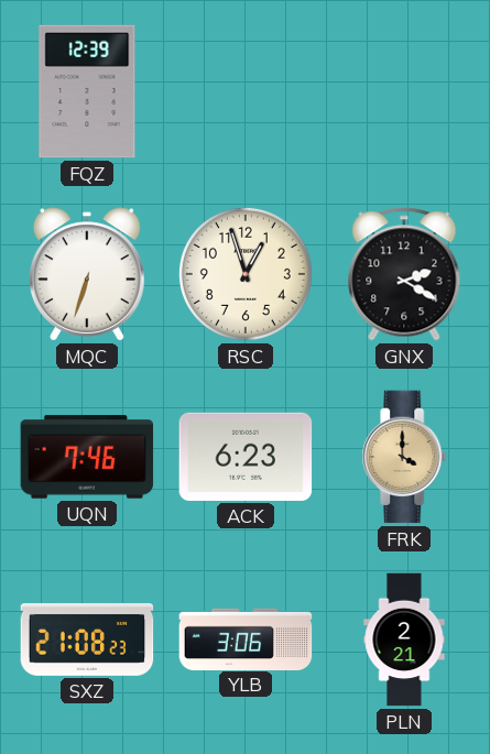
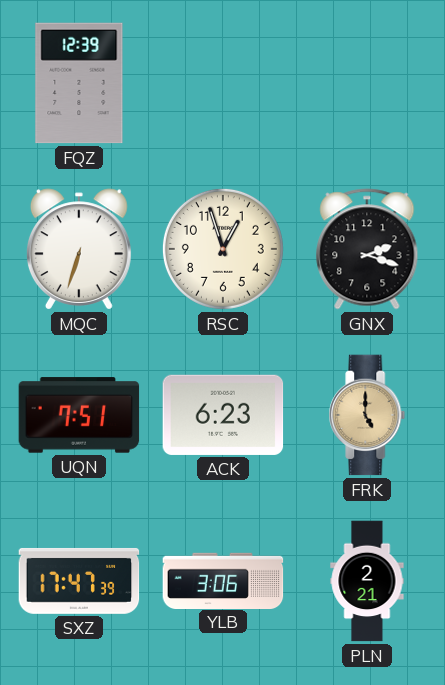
GNX: 2:20 -> 2:18 (367, 249)
UQN: 7:46 -> 7:51 (79, 415)
FRK: 4:00 -> 5:00 (367, 415)
SXZ: 21:08 -> 17:47 (79, 581)
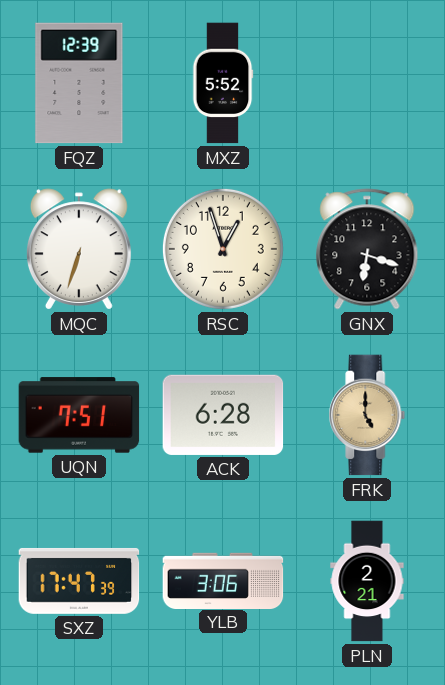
MXZ: none -> 5:52 (223, 83)
GNX: 2:18 -> 6:18 (367, 249)
ACK: 6:23 -> 6:28 (223, 415)
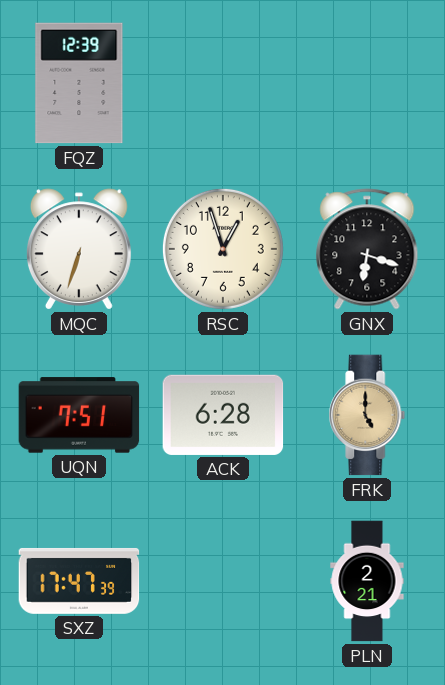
MXZ: 5:52 -> none (223, 83)
YLB: 3:06 -> none (223, 580)
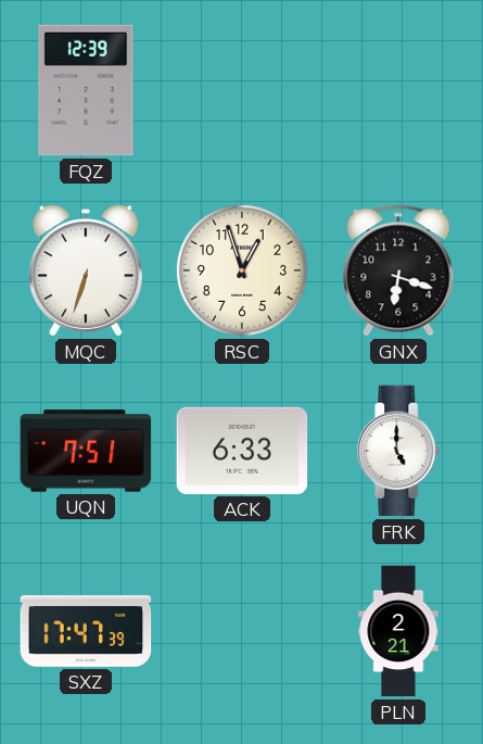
ACK: 6:28 -> 6:33 (242, 451)
FRK dial: champagne -> white (398, 451)
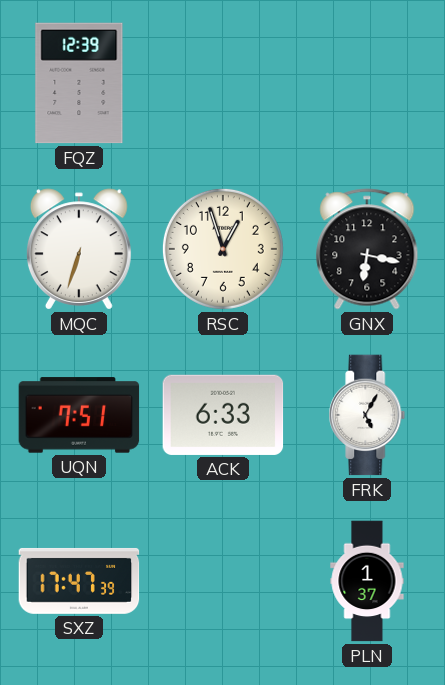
GNX: 6:18 -> 6:17 (367, 249)
FRK: 5:00 -> 5:05 (367, 415)
PLN: 2:21 -> 1:37 (367, 581)
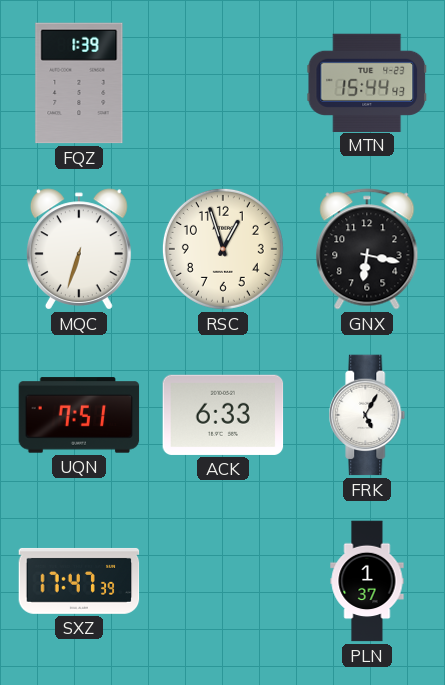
FQZ: 12:39 -> 1:39 (79, 83)
MTN: none -> 15:44 (367, 82)
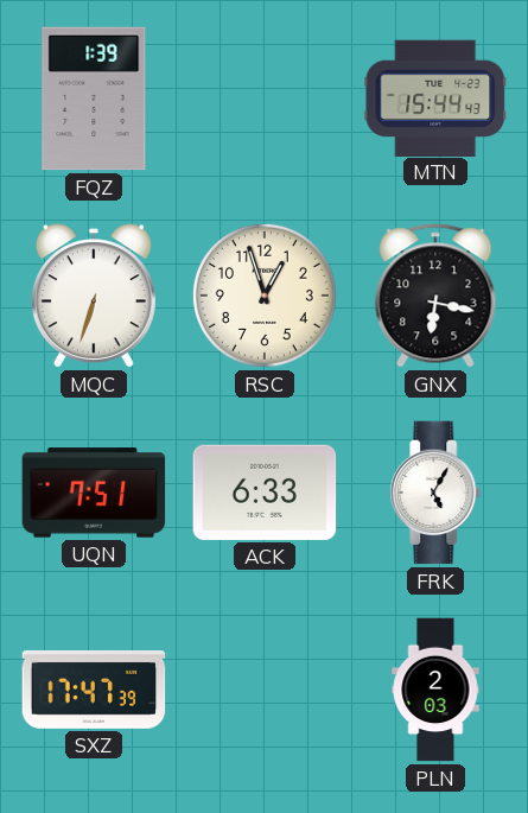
PLN: 1:37 -> 2:03 (435, 690)
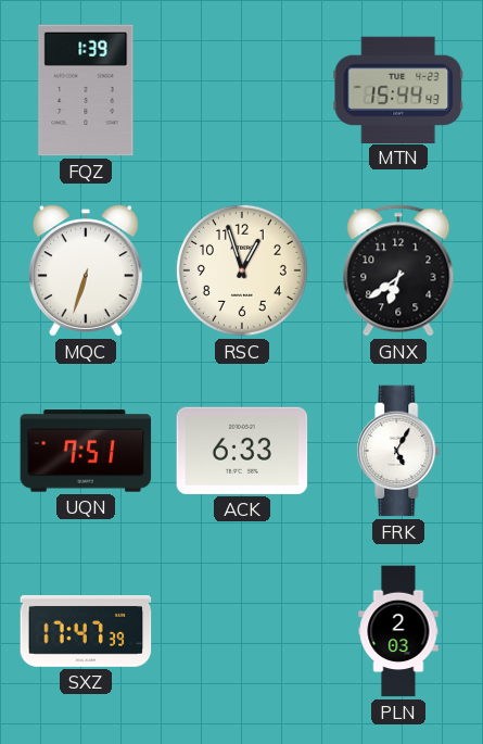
GNX: 6:17 -> 6:39 (398, 270)
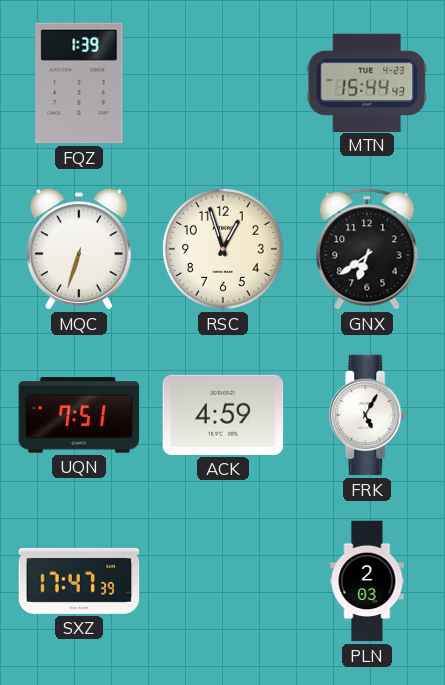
ACK: 6:33 -> 4:59 (223, 415)
